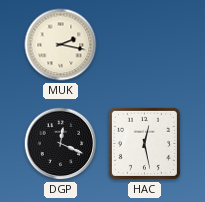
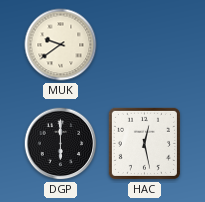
MUK: 2:17 -> 9:39 (61, 45)
DGP: 12:19 -> 6:00 (61, 144)
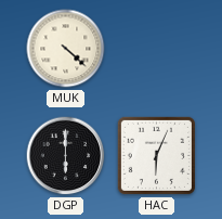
MUK: 9:39 -> 4:22 (66, 49)
HAC: 12:28 -> 6:04 (156, 155)
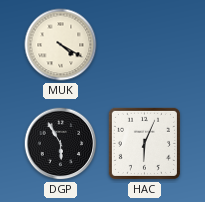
MUK: 4:22 -> 4:20 (61, 45)
DGP: 6:00 -> 5:55 (61, 144)
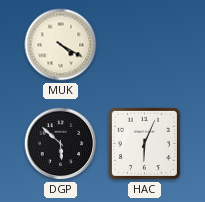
DGP: 5:55 -> 5:52 (61, 144)
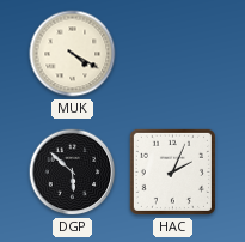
HAC: 6:04 -> 2:04 (172, 171)
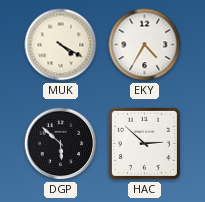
EKY: none -> 4:35 (145, 45)
HAC: 2:04 -> 2:52 (144, 143)
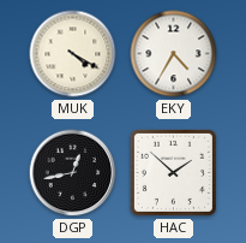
DGP: 5:52 -> 12:43 (73, 173)
HAC: 2:52 -> 1:52 (173, 172)
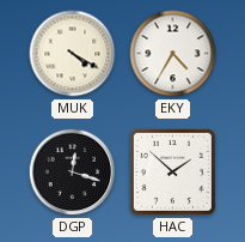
DGP: 12:43 -> 12:18 (73, 173)
